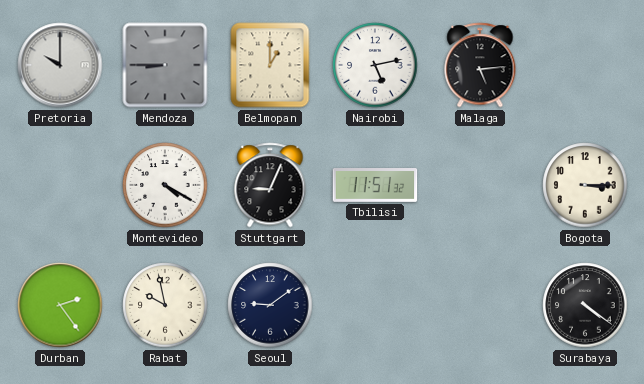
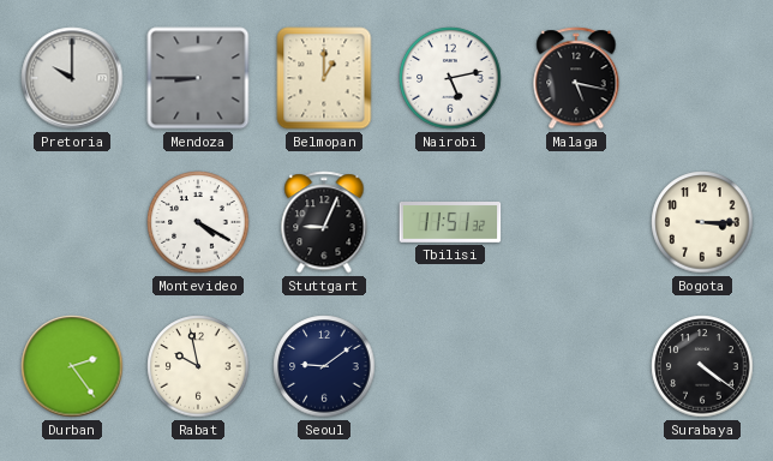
Malaga: 5:14 -> 5:17 (576, 78)
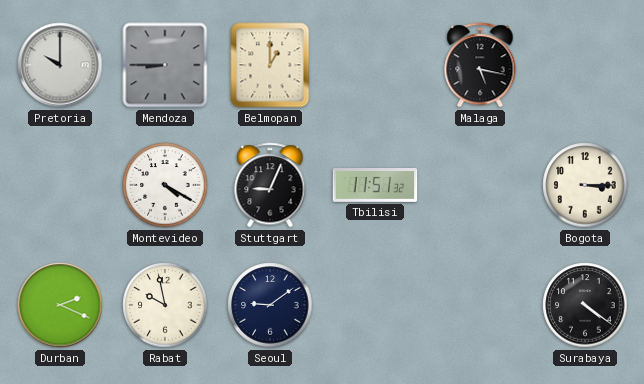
Nairobi: 5:13 -> none (450, 78)
Durban: 2:24 -> 2:19 (60, 305)
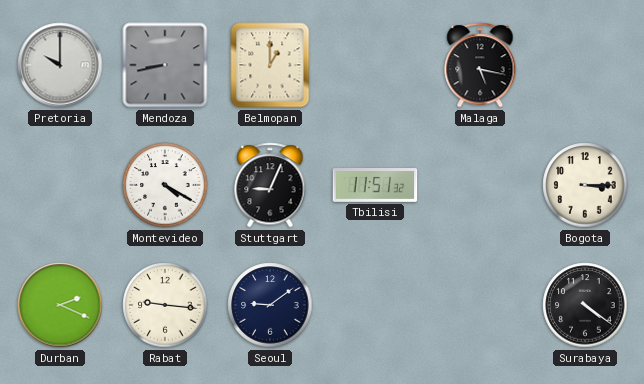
Mendoza: 8:45 -> 8:43 (165, 65)
Rabat: 9:58 -> 9:16 (165, 305)
